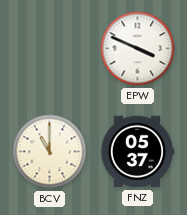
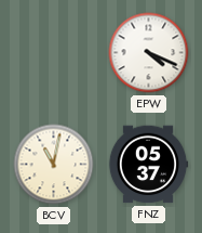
EPW: 3:49 -> 4:19 (149, 53)
BCV: 11:00 -> 11:02 (54, 165)
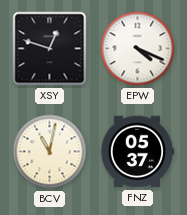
XSY: none -> 12:48 (50, 49)
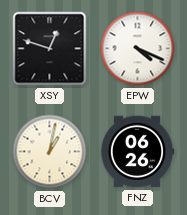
BCV: 11:02 -> 1:02 (50, 152)
FNZ: 05:37 -> 06:26 (137, 152)
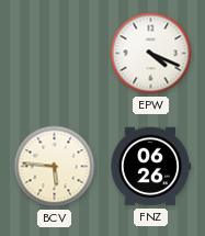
XSY: 12:48 -> none (50, 49)
BCV: 1:02 -> 5:46 (55, 167)
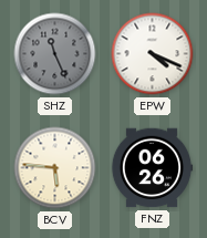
SHZ: none -> 11:26 (55, 54)
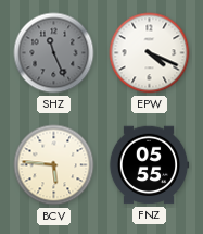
FNZ: 06:26 -> 05:55 (149, 165)
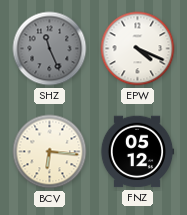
BCV: 5:46 -> 6:16 (50, 152)
FNZ: 05:55 -> 05:12 (137, 152)
